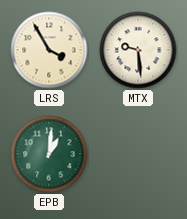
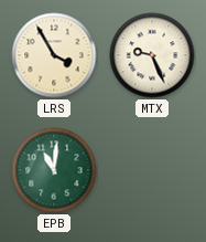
MTX: 9:29 -> 9:26 (152, 55)
EPB: 1:01 -> 11:01 (54, 170)
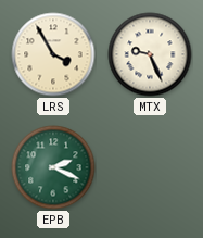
EPB: 11:01 -> 2:19 (53, 167)
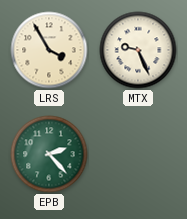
EPB: 2:19 -> 2:23 (49, 154)
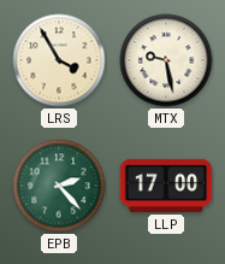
MTX: 9:26 -> 9:28 (166, 60)
LLP: none -> 17:00 (166, 186)
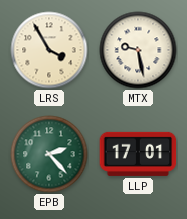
LLP: 17:00 -> 17:01 (138, 154)
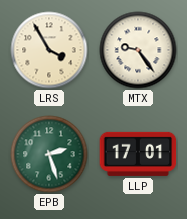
MTX: 9:28 -> 9:24 (138, 50)
EPB: 2:23 -> 2:27 (49, 154)
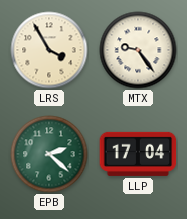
EPB: 2:27 -> 2:22 (49, 154)
LLP: 17:01 -> 17:04 (138, 154)
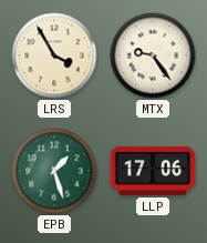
EPB: 2:22 -> 1:27 (54, 171)
LLP: 17:04 -> 17:06 (153, 171)
